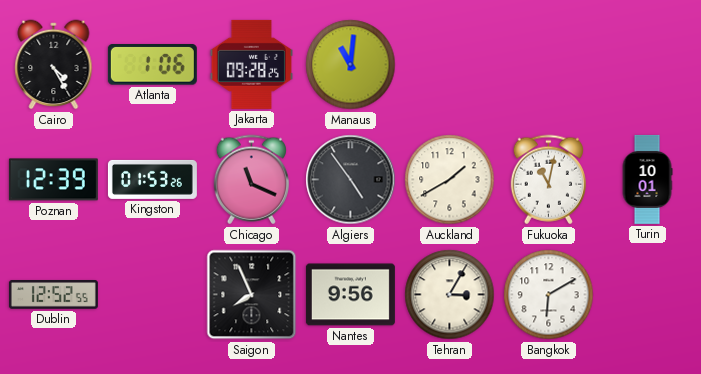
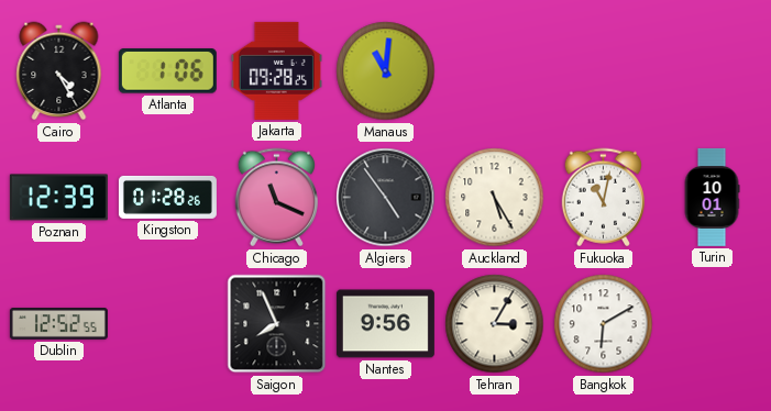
Kingston: 01:53 -> 01:28 (167, 197)
Auckland: 1:40 -> 5:25 (495, 198)
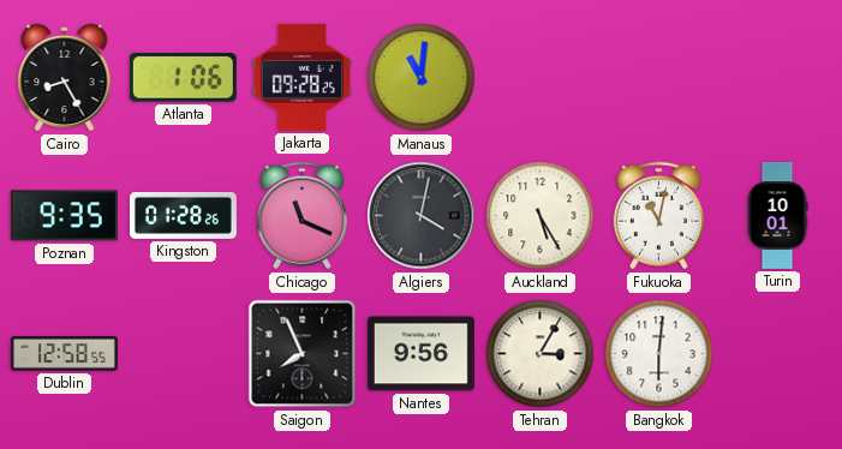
Cairo: 4:25 -> 8:25 (65, 78)
Poznan: 12:39 -> 9:35 (64, 216)
Algiers: 4:54 -> 4:02 (422, 216)
Dublin: 12:52 -> 12:58 (64, 354)
Bangkok: 6:10 -> 6:01 (659, 354)
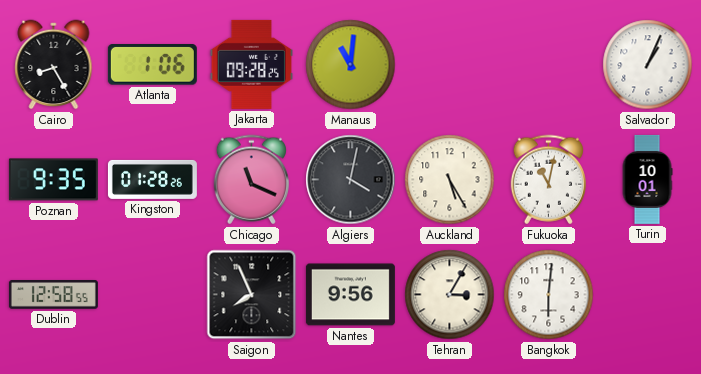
Salvador: none -> 1:04 (648, 65)
